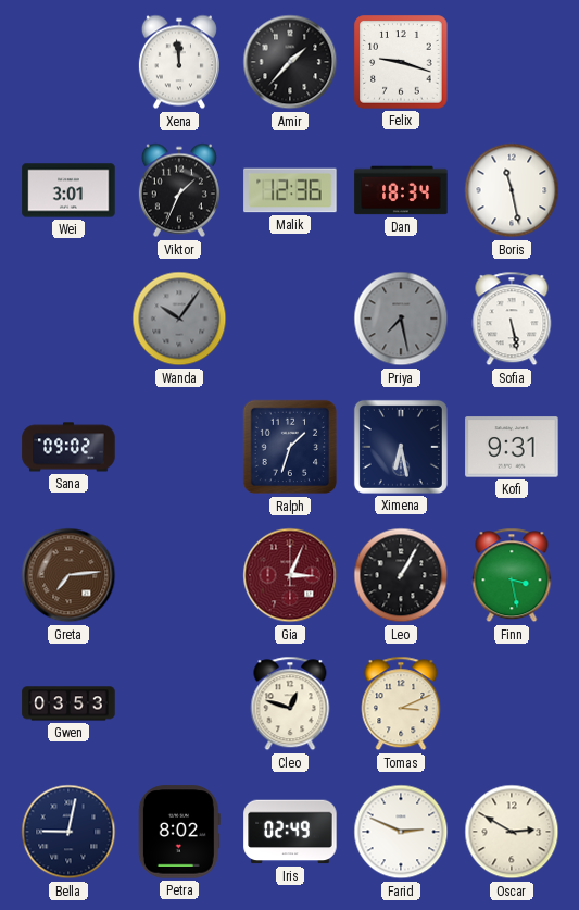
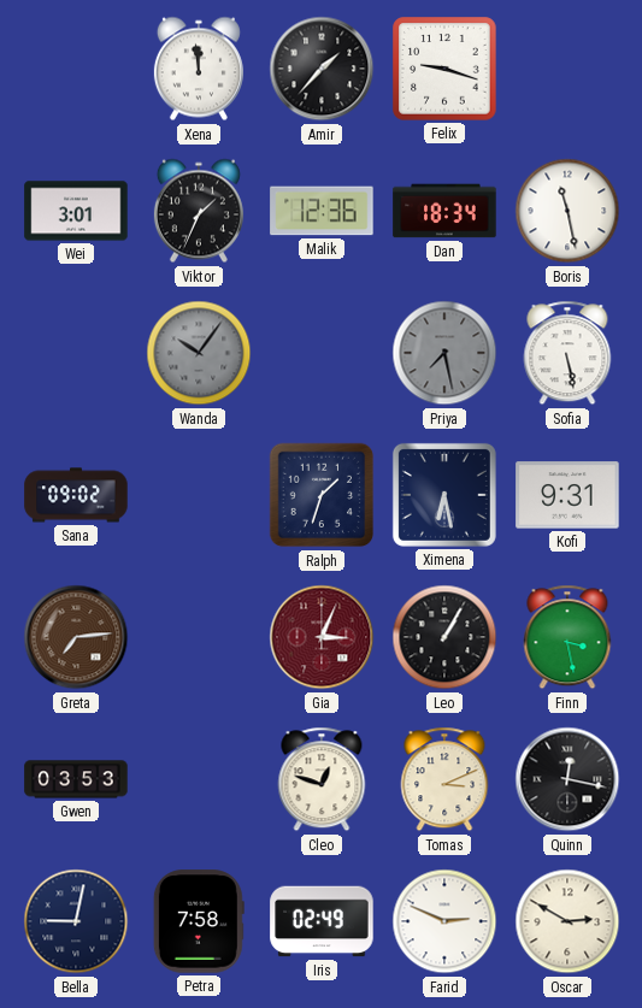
Quinn: none -> 12:17 (567, 779)
Petra: 8:02 -> 7:58 (199, 921)
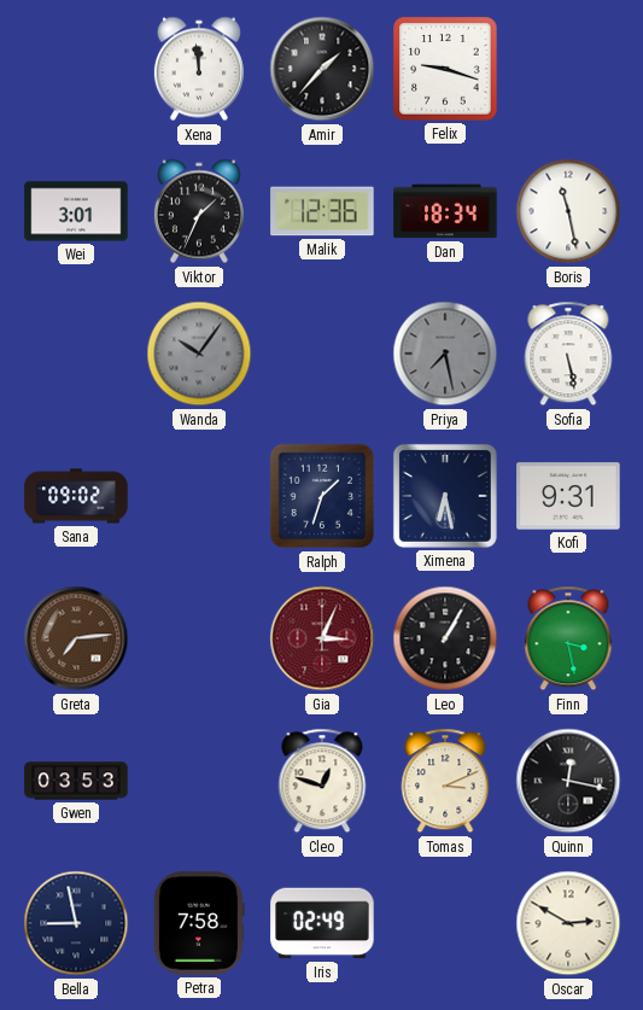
Bella: 9:02 -> 8:58 (76, 923)
Farid: 2:49 -> none (444, 921)
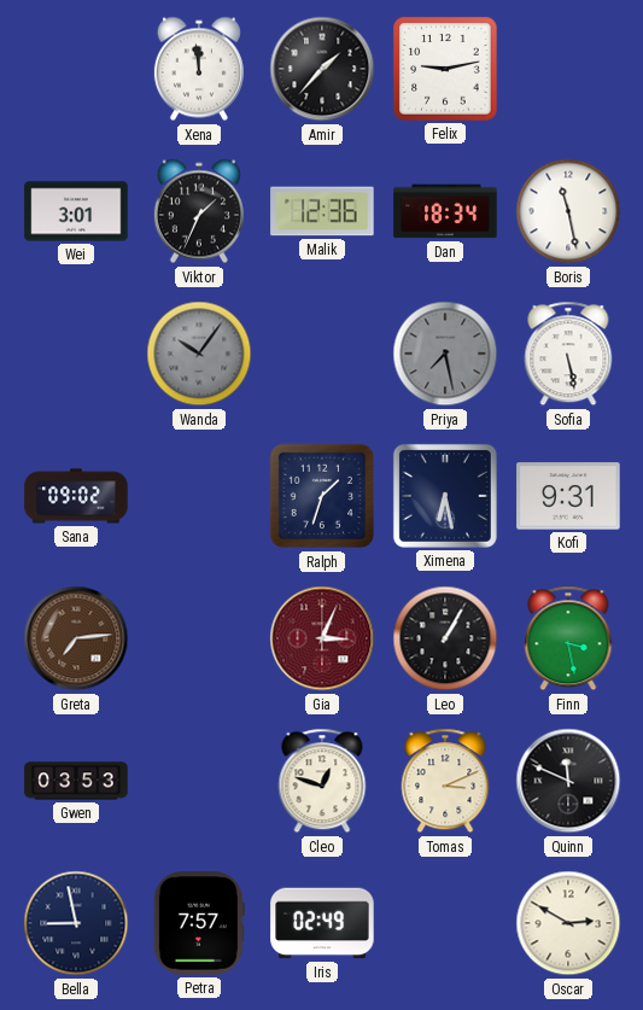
Felix: 9:18 -> 9:13 (445, 69)
Quinn: 12:17 -> 11:49 (568, 781)
Petra: 7:58 -> 7:57 (199, 923)
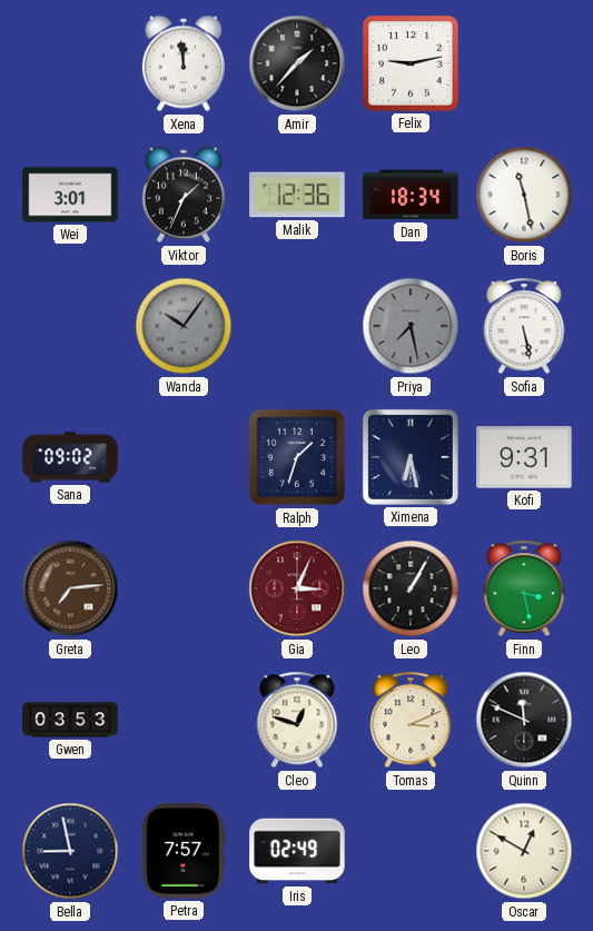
Oscar: 2:50 -> 12:50 (524, 851)
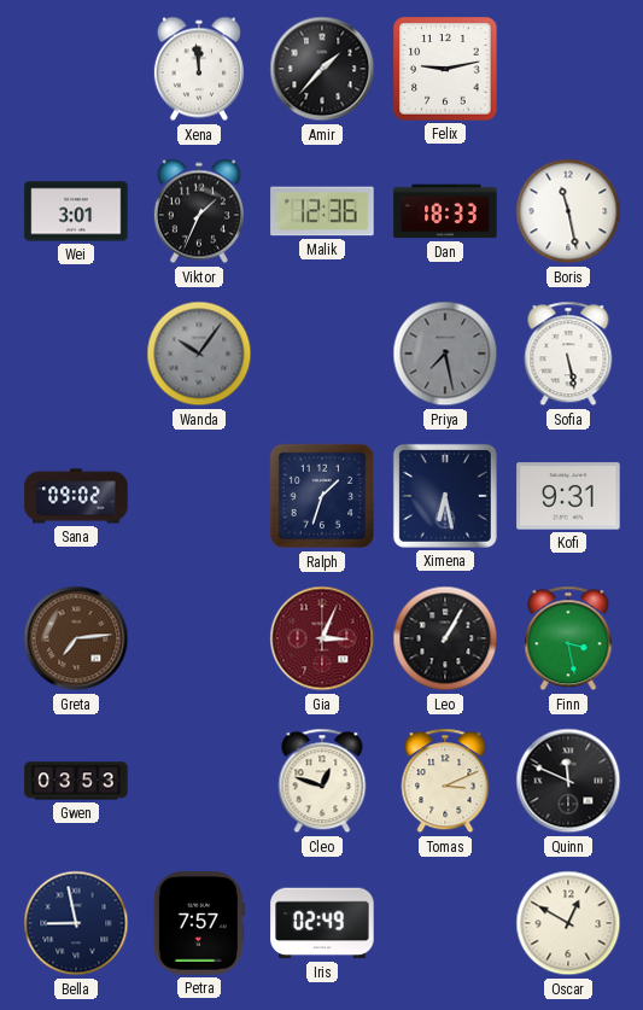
Dan: 18:34 -> 18:33 (445, 211)
